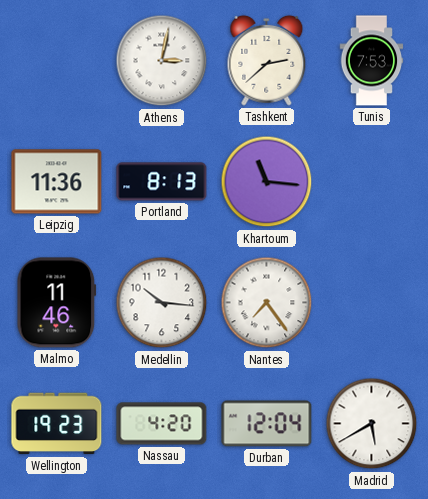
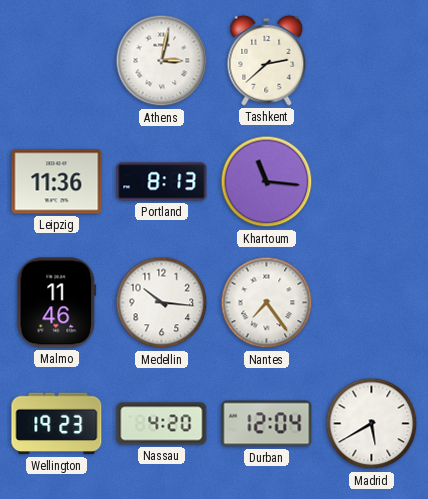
Tunis: 7:53 -> none (372, 61)
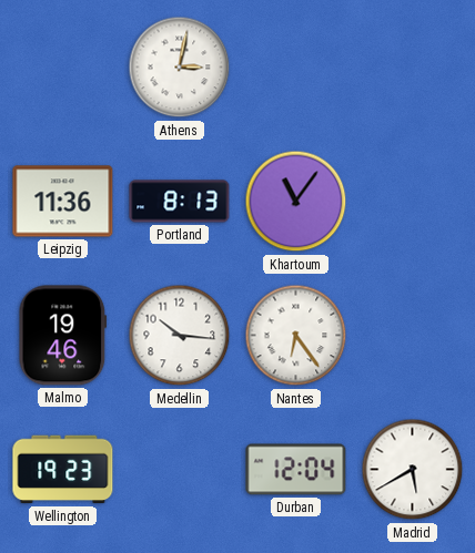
Tashkent: 2:38 -> none (267, 60)
Khartoum: 11:16 -> 11:06 (296, 202)
Malmo: 11:46 -> 19:46 (63, 336)
Nantes: 7:24 -> 6:24 (296, 336)
Nassau: 4:20 -> none (162, 424)
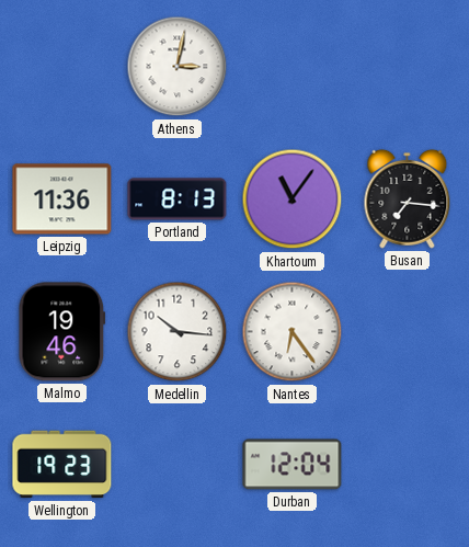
Busan: none -> 7:16 (408, 198)
Madrid: 5:40 -> none (413, 470)
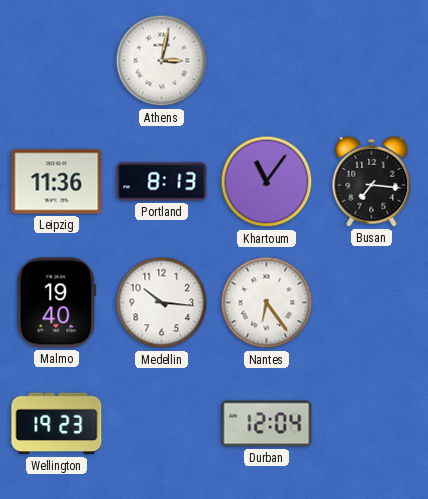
Malmo: 19:46 -> 19:40 (57, 303)
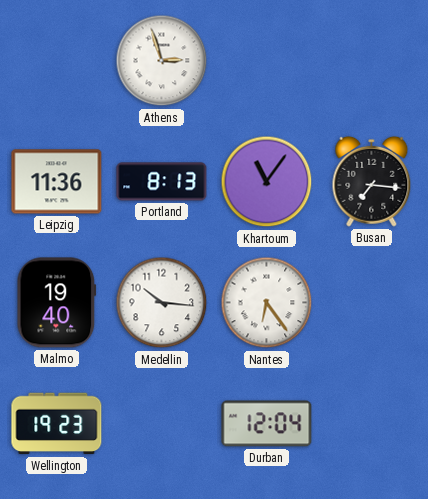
Athens: 3:02 -> 2:57 (162, 61)
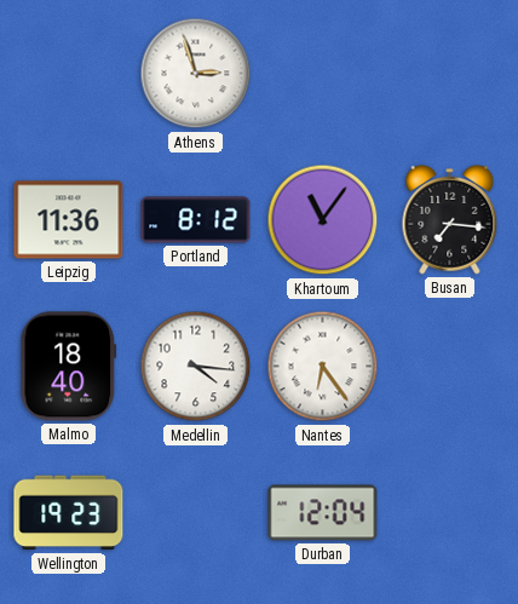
Portland: 8:13 -> 8:12 (196, 220)
Malmo: 19:40 -> 18:40 (69, 367)
Medellin: 10:16 -> 4:16 (196, 367)
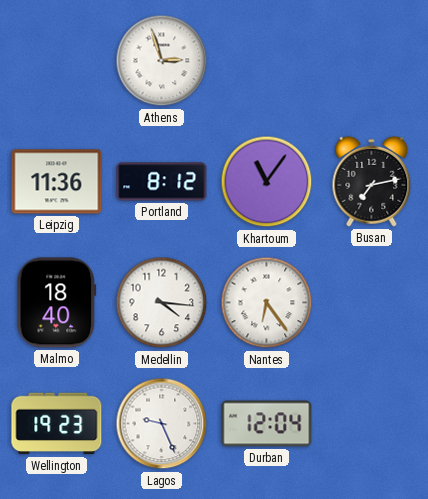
Busan: 7:16 -> 7:13 (372, 181)
Lagos: none -> 9:26 (162, 424)
